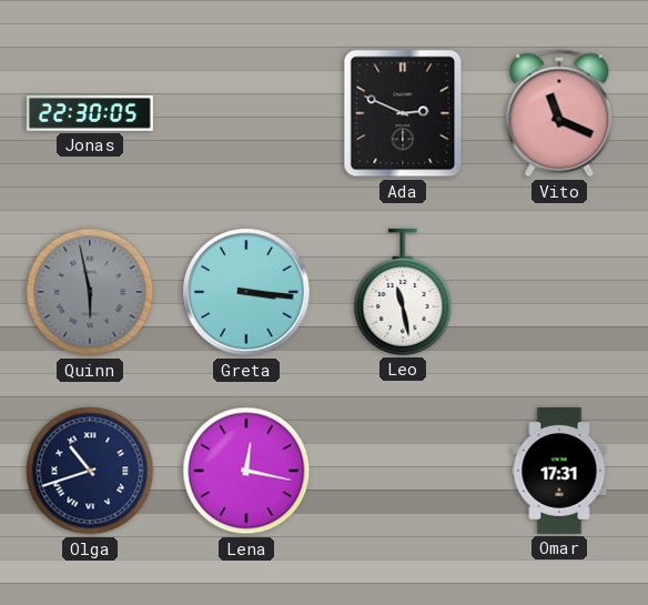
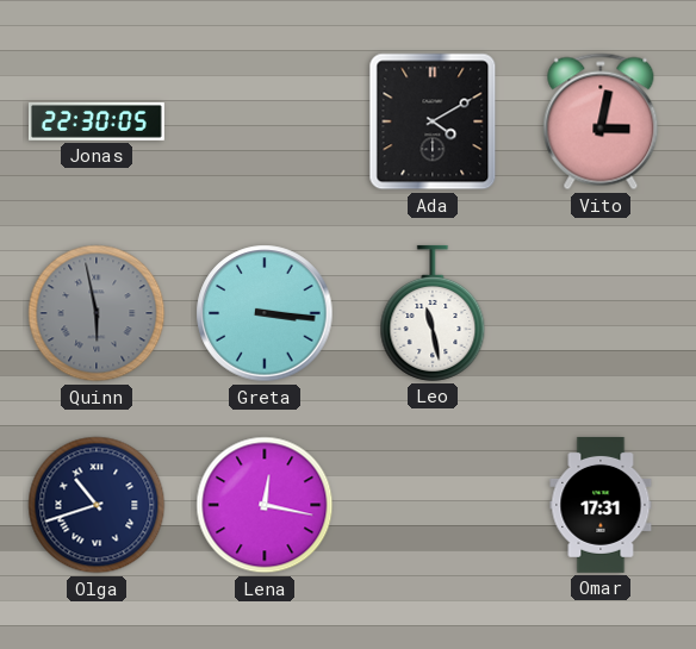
Ada: 2:49 -> 4:10 (433, 121)
Vito: 11:19 -> 3:02 (601, 121)
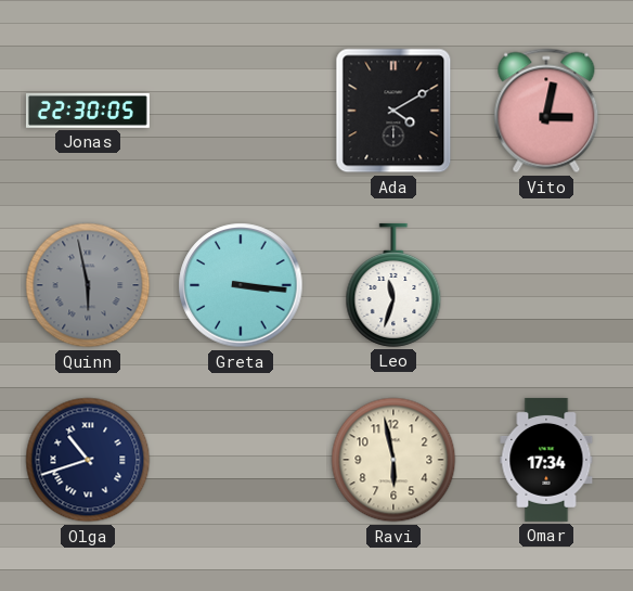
Leo: 11:28 -> 11:33 (393, 285)
Lena: 12:17 -> none (265, 505)
Ravi: none -> 5:58 (393, 460)
Omar: 17:31 -> 17:34 (546, 460)
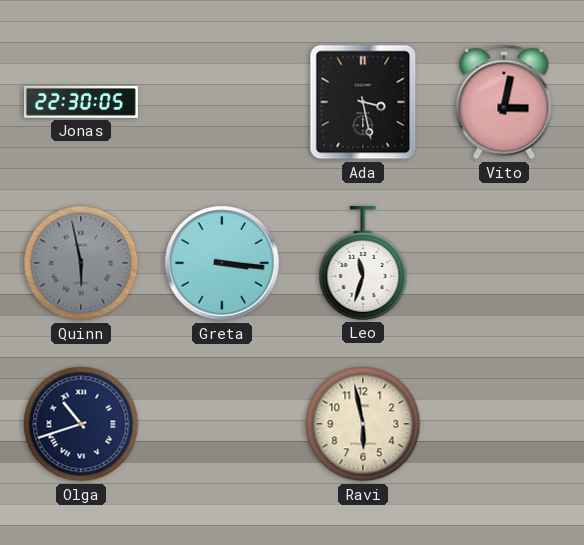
Ada: 4:10 -> 3:28 (363, 102)
Omar: 17:34 -> none (546, 460)
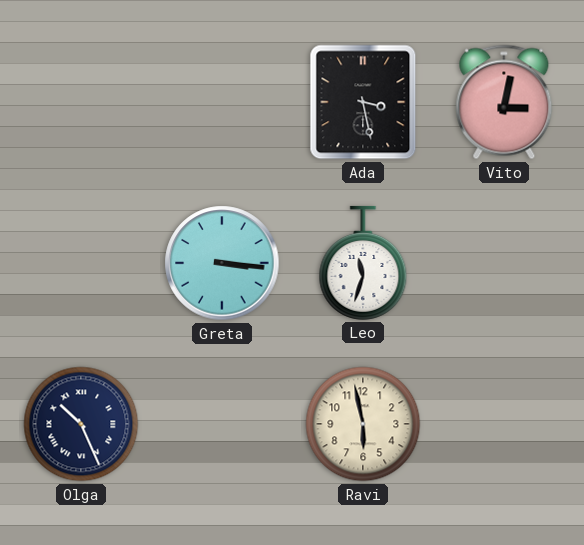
Jonas: 22:30 -> none (81, 102)
Quinn: 5:58 -> none (81, 263)
Olga: 10:42 -> 10:26 (81, 424)
